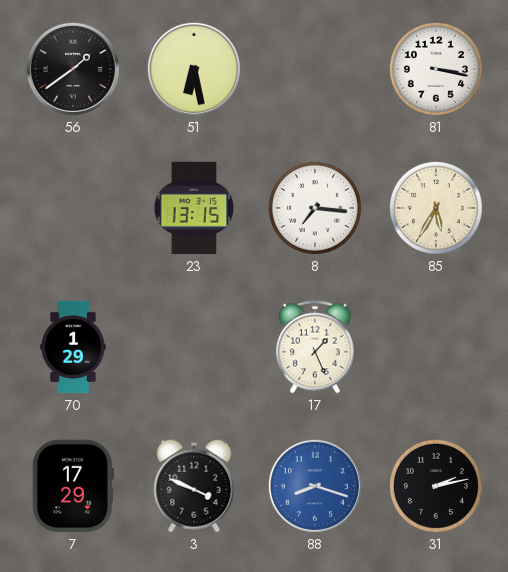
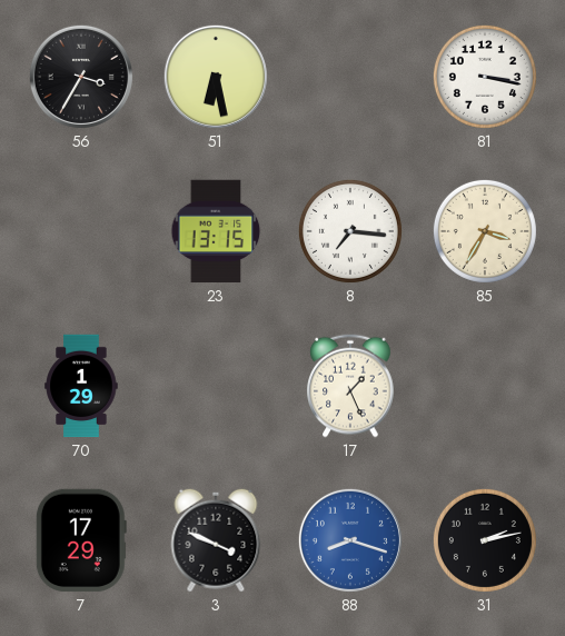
56: 1:39 -> 3:35 (81, 77)
85: 5:35 -> 3:35 (485, 231)
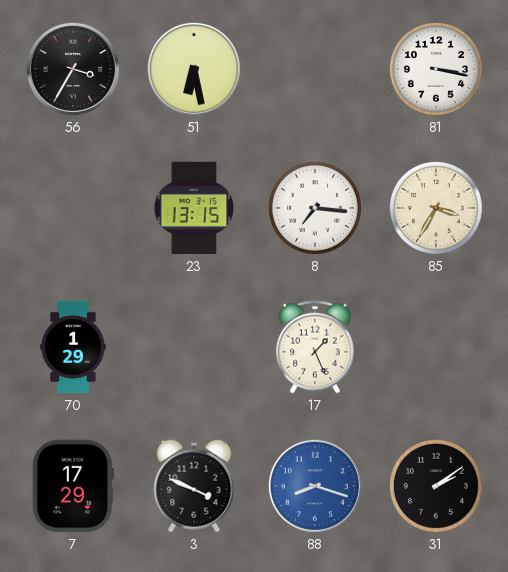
31: 2:13 -> 2:09 (436, 486)
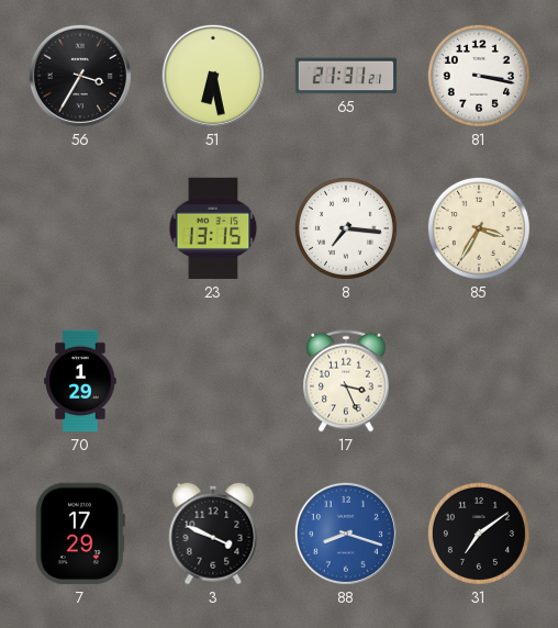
65: none -> 21:31 (346, 76)
17: 1:26 -> 3:26 (346, 381)
31: 2:09 -> 7:09 (479, 534)
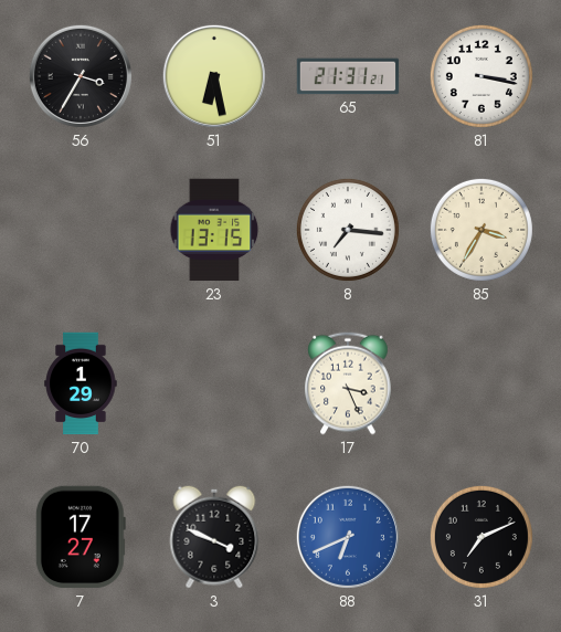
7: 17:29 -> 17:27 (81, 537)
88: 8:18 -> 6:41 (348, 537)
31: 7:09 -> 7:11 (481, 537)
